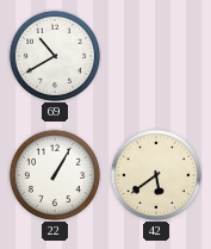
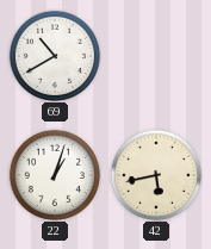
22: 1:05 -> 1:03 (55, 175)
42: 5:39 -> 5:43 (156, 175)
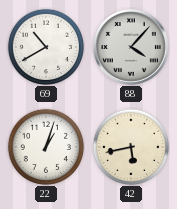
88: none -> 4:07 (132, 48)
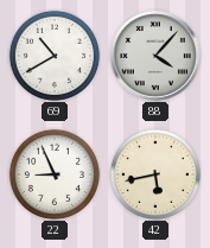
22: 1:03 -> 8:56 (55, 174)
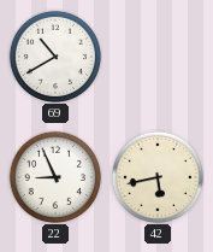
88: 4:07 -> none (157, 57)
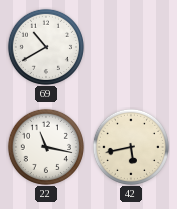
22: 8:56 -> 11:17 (46, 147)
